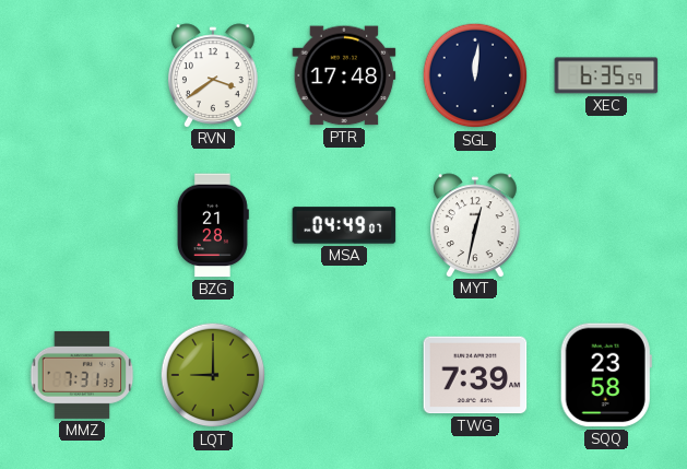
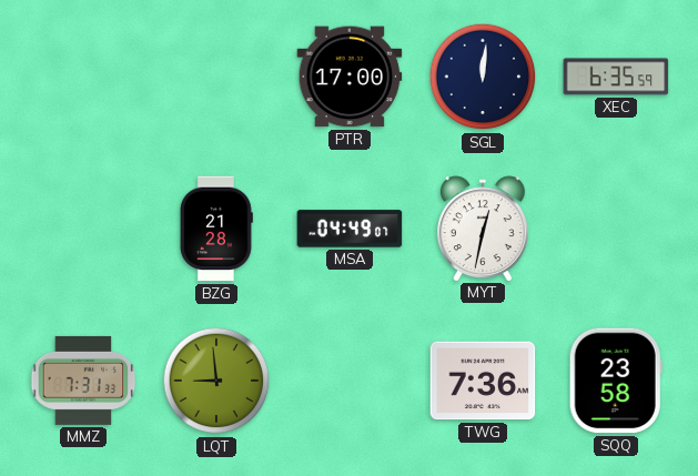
RVN: 3:39 -> none (213, 75)
PTR: 17:48 -> 17:00 (350, 77)
LQT: 9:00 -> 8:59 (216, 381)
TWG: 7:39 -> 7:36 (483, 381)
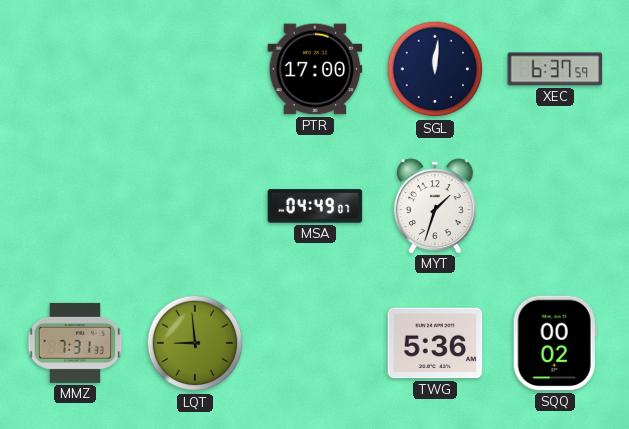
XEC: 6:35 -> 6:37 (555, 69)
BZG: 21:28 -> none (216, 229)
MYT: 12:32 -> 1:33 (435, 206)
TWG: 7:36 -> 5:36 (435, 343)
SQQ: 23:58 -> 00:02 (555, 343)
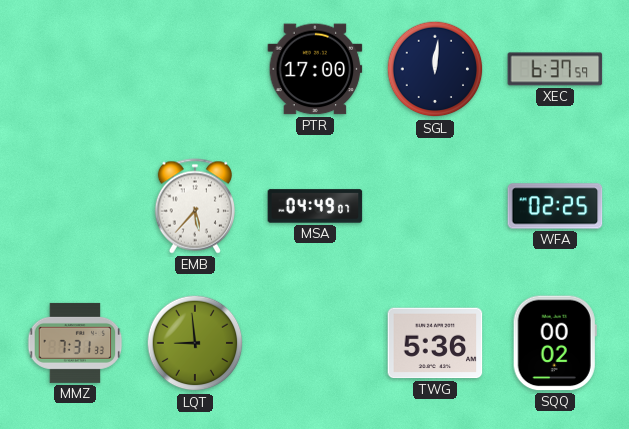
EMB: none -> 5:37 (194, 206)
MYT: 1:33 -> none (435, 206)
WFA: none -> 02:25 (555, 206)
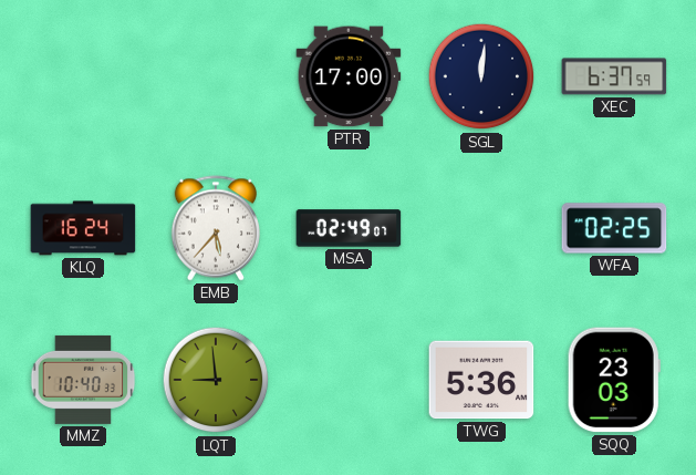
KLQ: none -> 16:24 (83, 228)
MSA: 04:49 -> 02:49 (349, 228)
MMZ: 7:31 -> 10:40 (83, 380)
SQQ: 00:02 -> 23:03 (614, 380)
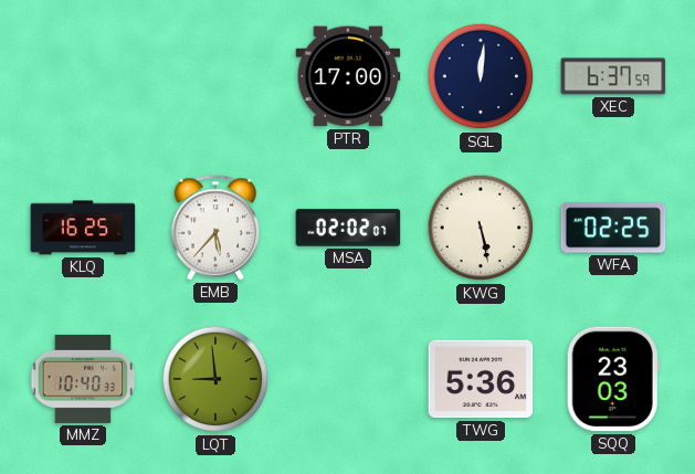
KLQ: 16:24 -> 16:25 (83, 228)
MSA: 02:49 -> 02:02 (348, 228)
KWG: none -> 5:28 (481, 228)
